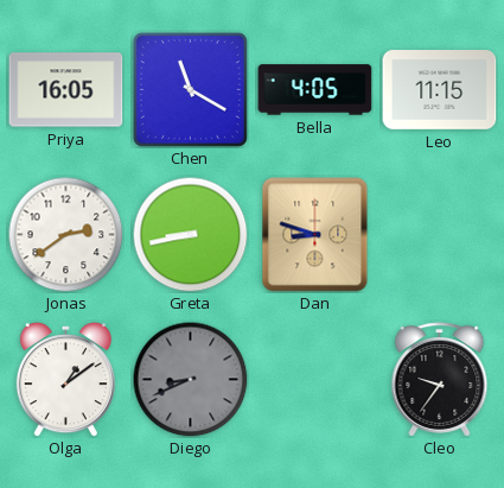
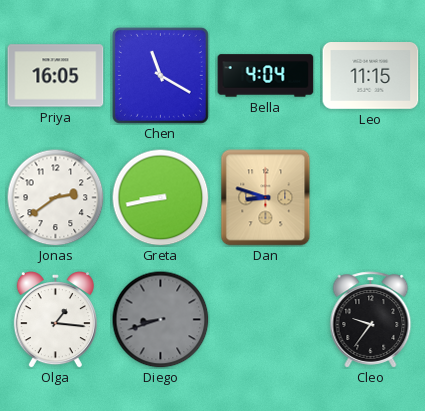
Bella: 4:05 -> 4:04 (266, 76)
Olga: 1:09 -> 1:16 (55, 320)
Diego: 8:41 -> 8:42 (160, 319)
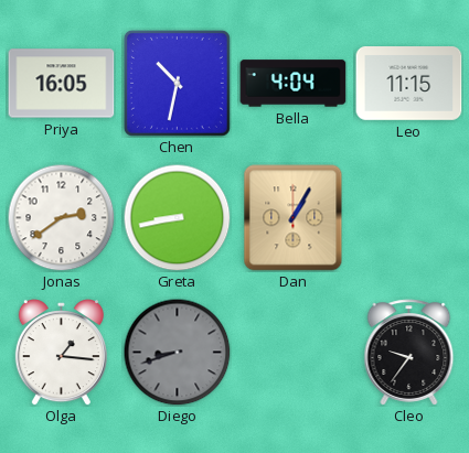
Chen: 11:20 -> 10:32 (177, 83)
Dan: 8:48 -> 1:05 (294, 218)
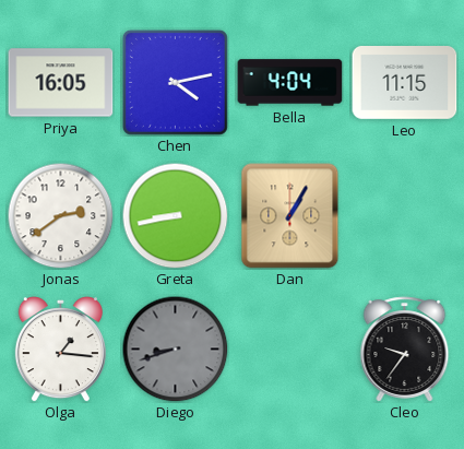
Chen: 10:32 -> 4:13 (175, 82)
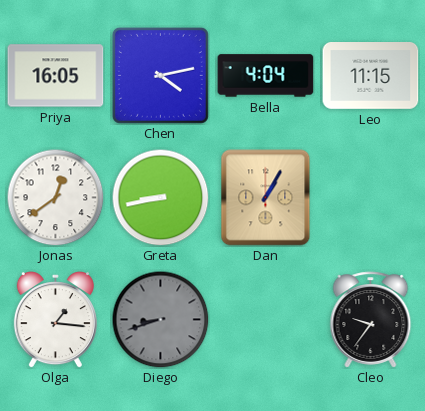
Jonas: 2:39 -> 12:39 (55, 197)
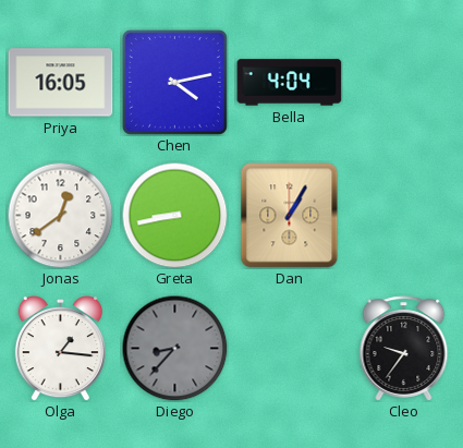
Leo: 11:15 -> none (371, 76)
Diego: 8:42 -> 8:37 (174, 348)
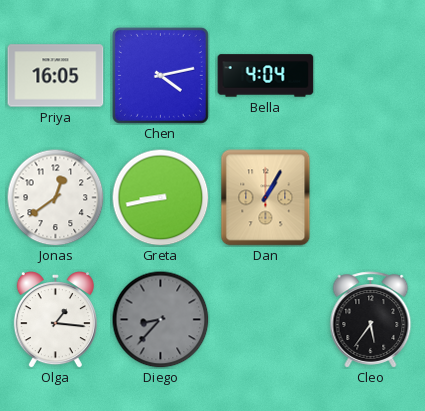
Cleo: 9:36 -> 5:36 (371, 320)
